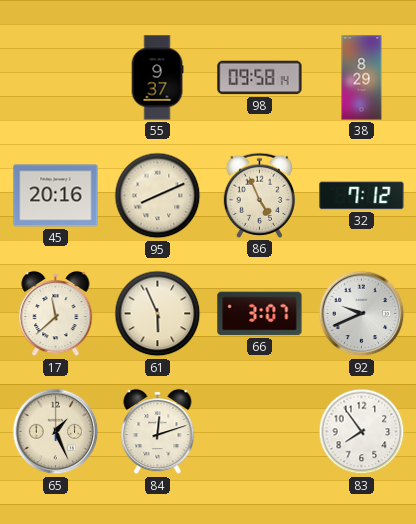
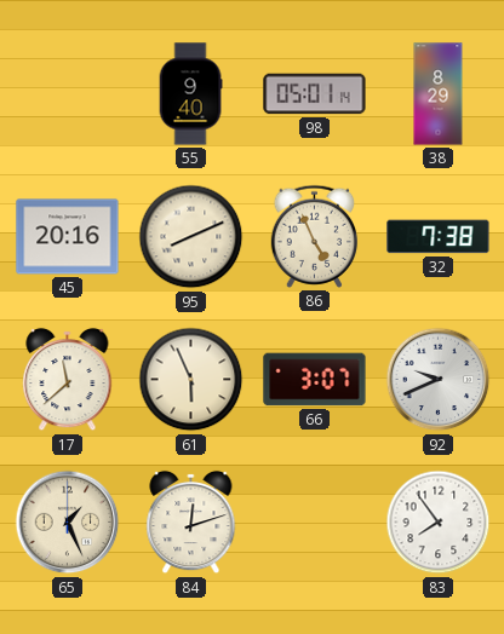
55: 9:37 -> 9:40 (190, 94)
98: 09:58 -> 05:01 (315, 94)
32: 7:12 -> 7:38 (439, 237)
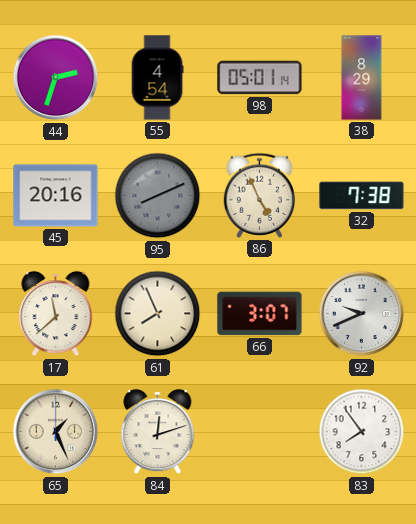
44: none -> 2:33 (56, 78)
55: 9:40 -> 4:54 (157, 78)
95 dial: cream -> grey (158, 196)
61: 5:56 -> 7:56 (158, 314)
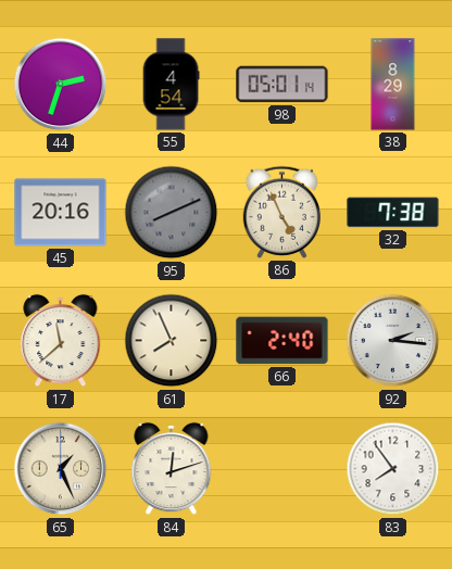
66: 3:07 -> 2:40 (282, 341)
92: 9:41 -> 2:16 (393, 341)
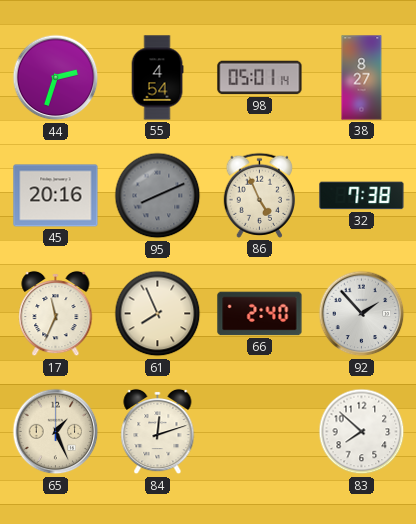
38: 8:29 -> 8:27 (362, 78)
17: 11:38 -> 11:34 (56, 314)
92: 2:16 -> 1:53 (362, 314)
83: 7:54 -> 7:52 (362, 432)
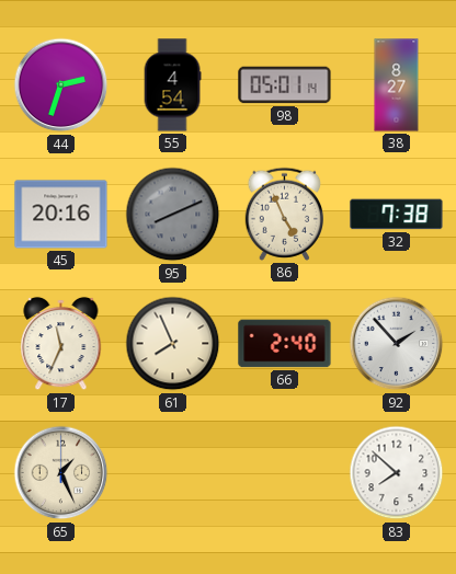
84: 12:12 -> none (158, 432)
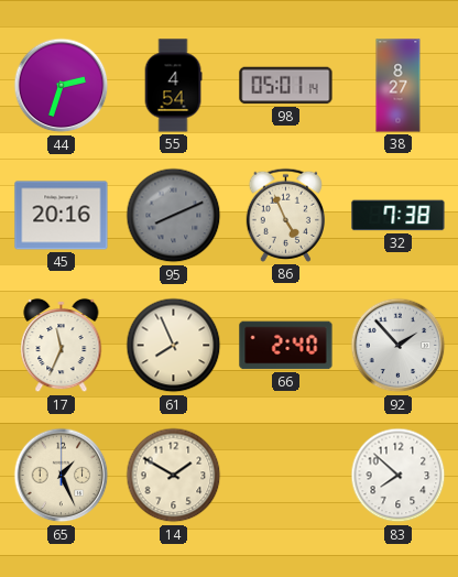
14: none -> 1:50 (174, 476)
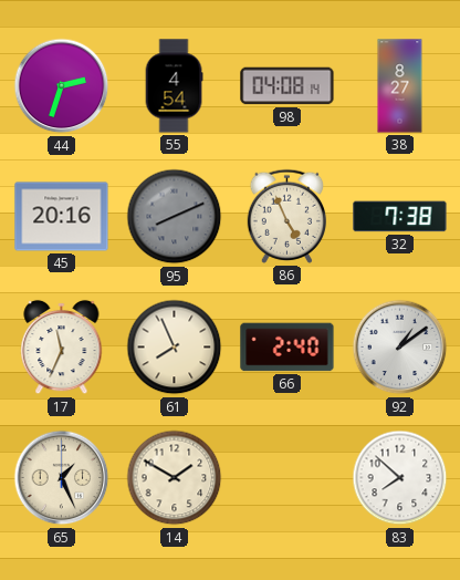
98: 05:01 -> 04:08 (287, 86)
92: 1:53 -> 1:09 (400, 348)
